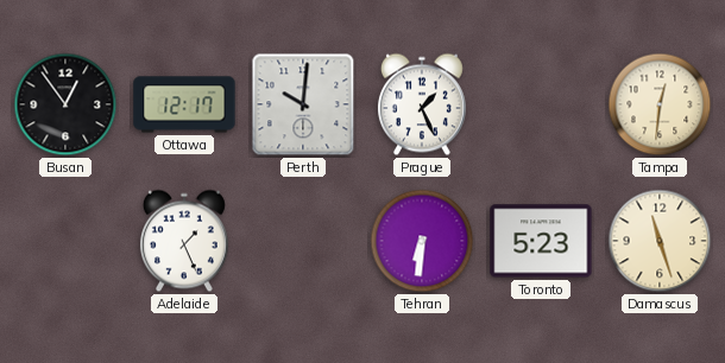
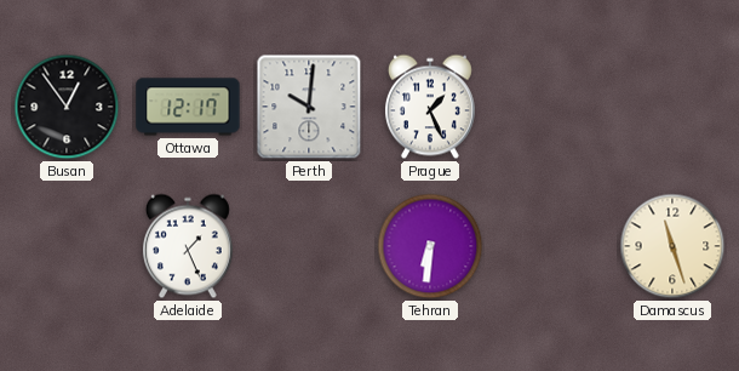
Tampa: 12:31 -> none (660, 104)
Toronto: 5:23 -> none (541, 241)
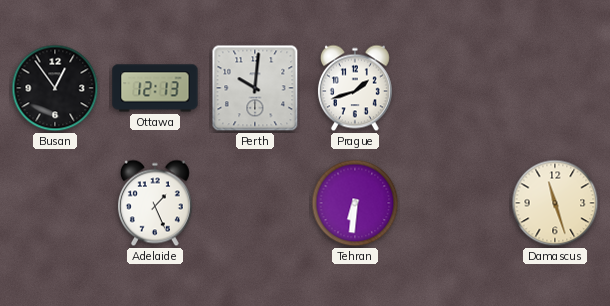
Ottawa: 12:17 -> 12:13 (155, 88)
Prague: 1:26 -> 1:42 (355, 88)
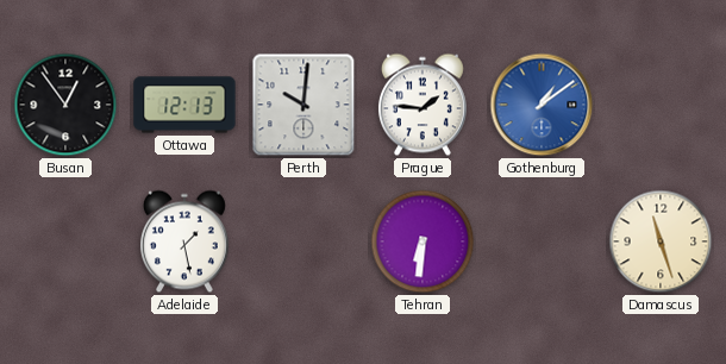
Prague: 1:42 -> 1:46 (423, 105)
Gothenburg: none -> 1:09 (542, 105)
Adelaide: 1:26 -> 1:28 (184, 241)
